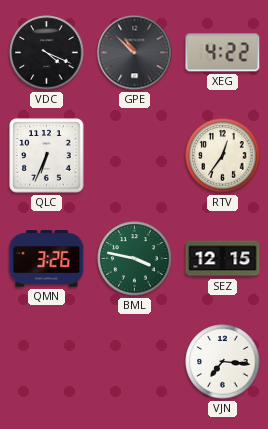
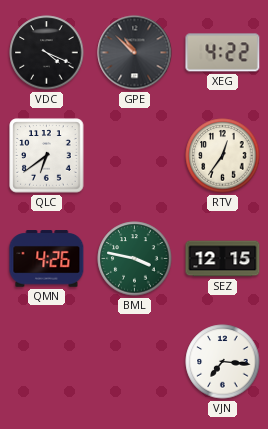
QLC: 6:34 -> 6:39 (47, 156)
QMN: 3:26 -> 4:26 (47, 259)
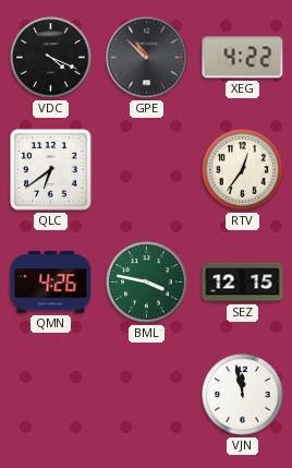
VJN: 7:16 -> 11:58 (243, 395)
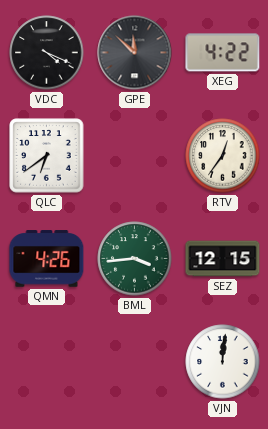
GPE: 10:52 -> 11:52 (135, 53)
BML: 3:47 -> 3:44 (135, 259)
VJN: 11:58 -> 12:01 (223, 362)
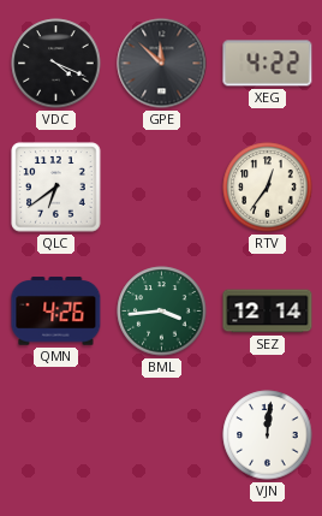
SEZ: 12:15 -> 12:14 (268, 312)
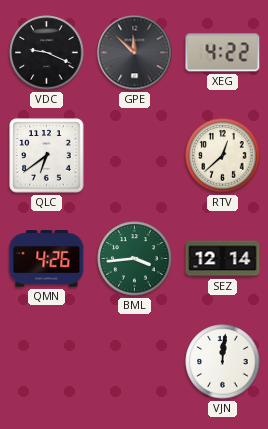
VDC: 4:19 -> 9:19 (47, 53)
RTV: 12:36 -> 12:38 (223, 156)
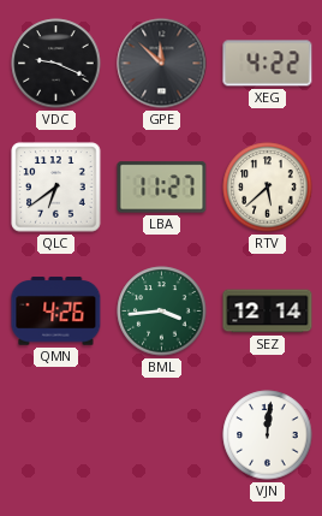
LBA: none -> 11:27 (162, 188)
RTV: 12:38 -> 5:38 (268, 188)
